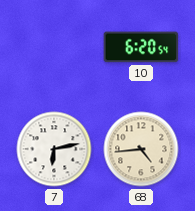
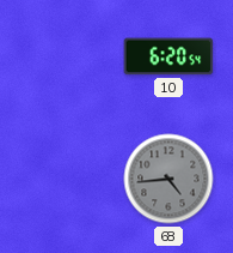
7: 6:13 -> none (54, 149)
68 dial: cream -> grey (168, 179)
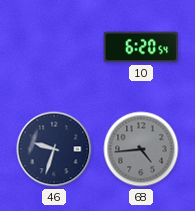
46: none -> 9:33 (54, 149)
